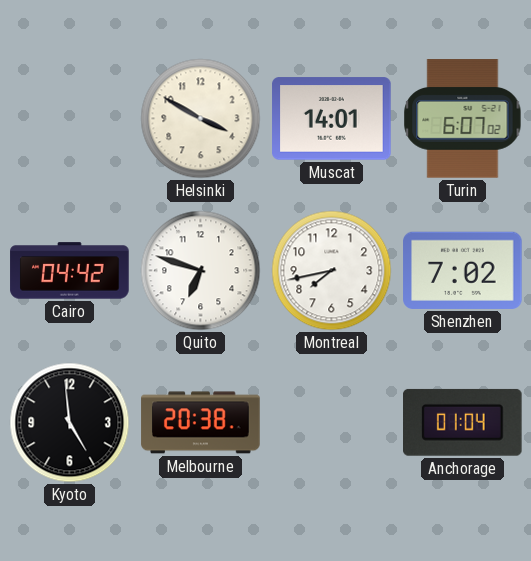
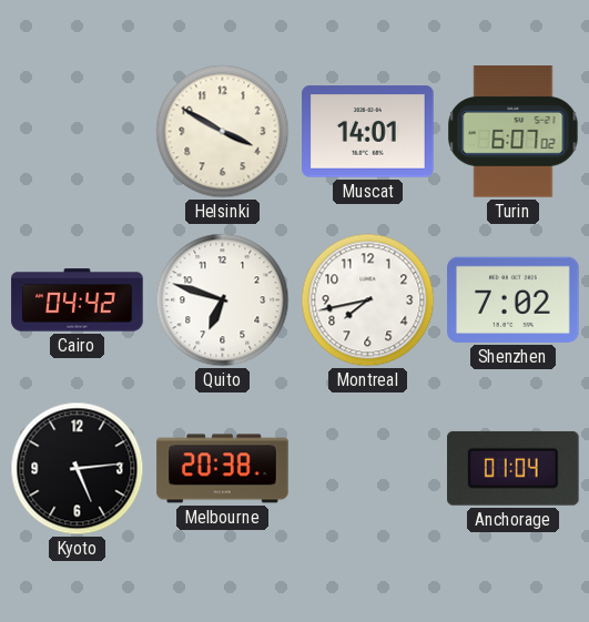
Kyoto: 4:59 -> 5:14 (78, 469)
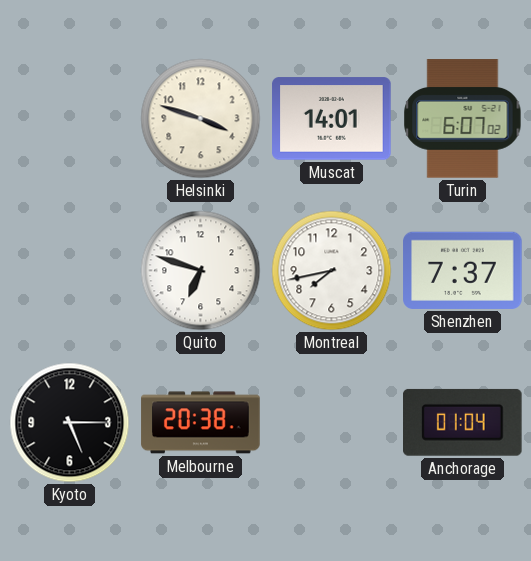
Helsinki: 3:50 -> 3:48 (201, 119)
Cairo: 04:42 -> none (78, 300)
Shenzhen: 7:02 -> 7:37 (463, 270)
Kyoto: 5:14 -> 5:15 (70, 423)
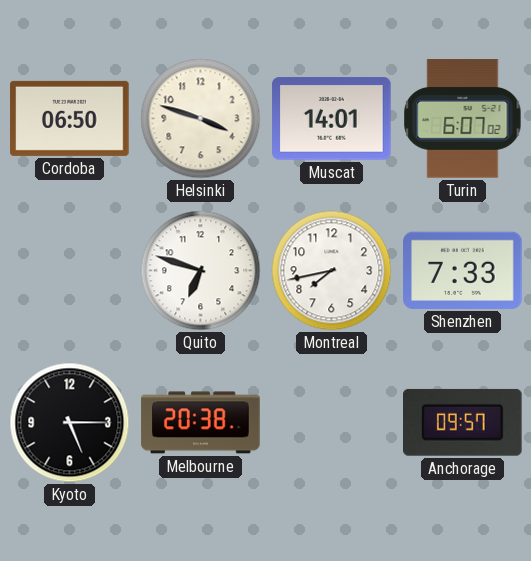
Cordoba: none -> 06:50 (70, 118)
Shenzhen: 7:37 -> 7:33 (463, 270)
Anchorage: 01:04 -> 09:57 (463, 422)
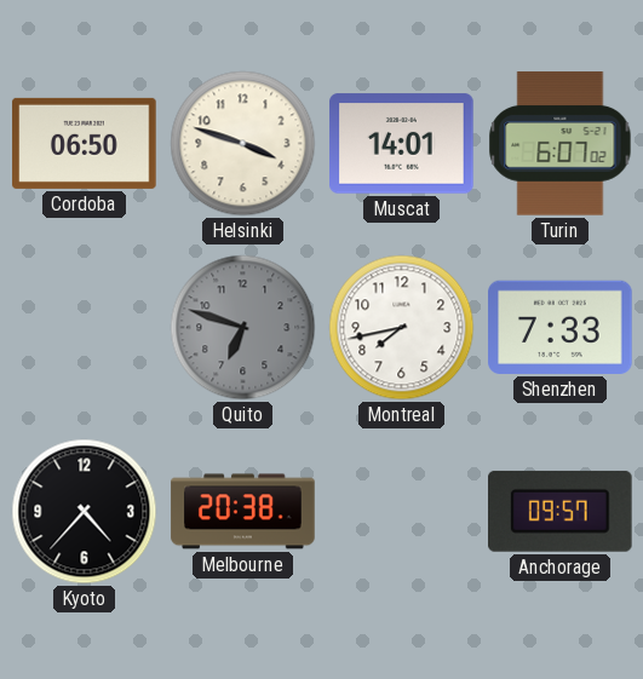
Quito dial: white -> grey (243, 328)
Kyoto: 5:15 -> 4:37 (85, 512)
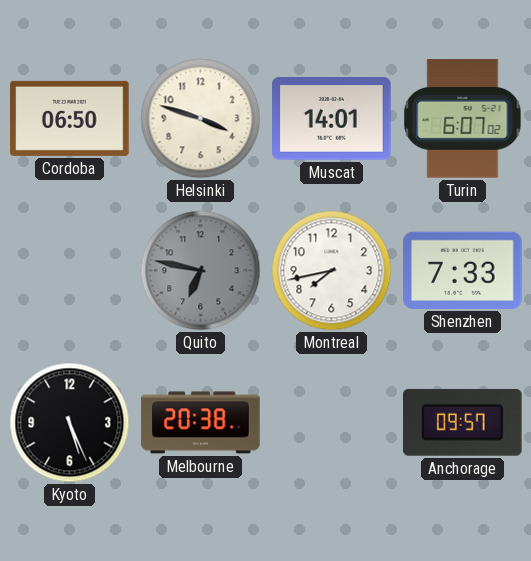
Quito: 6:48 -> 6:47 (201, 271)
Kyoto: 4:37 -> 5:26 (70, 423)
